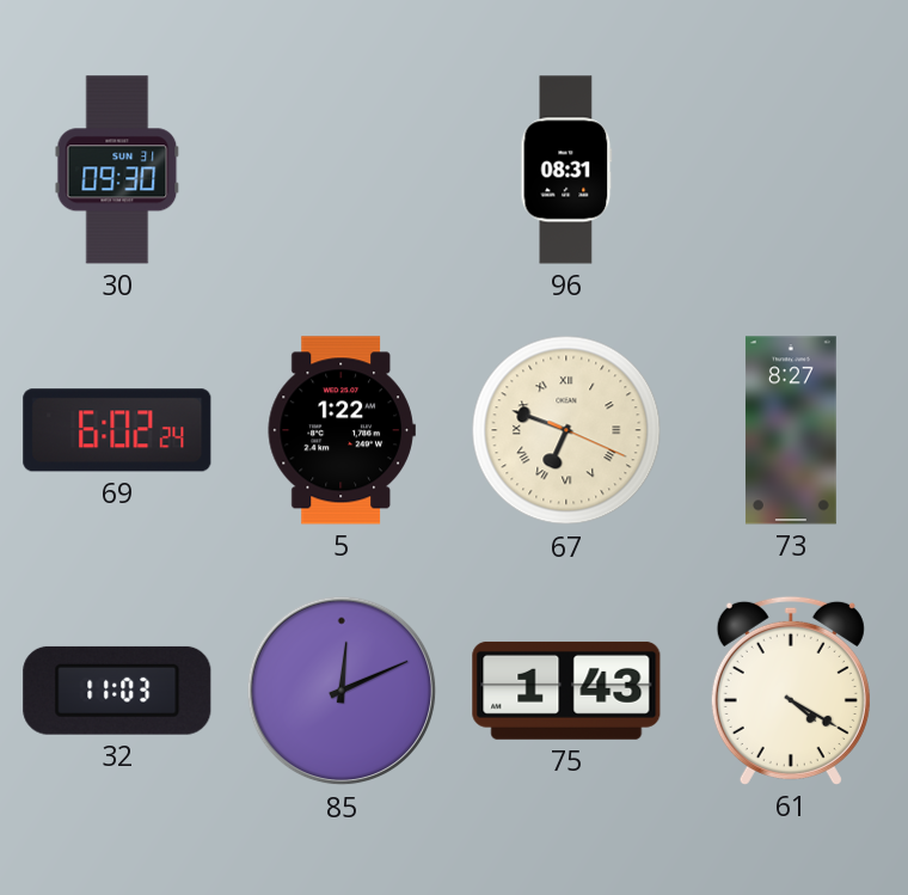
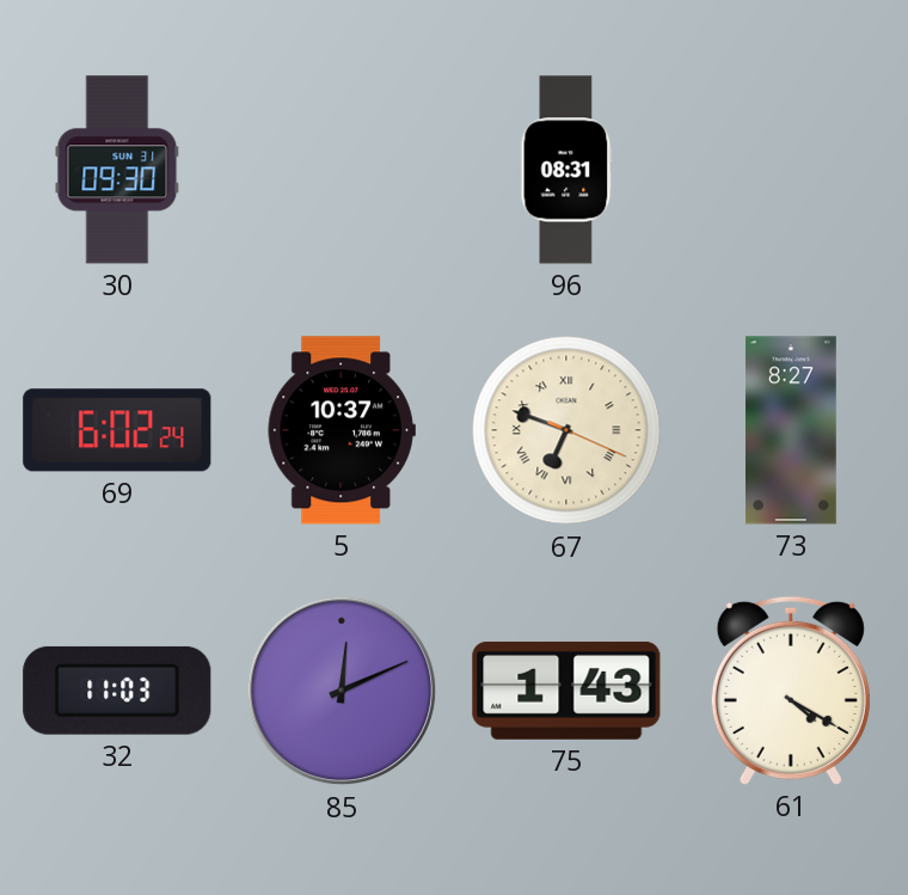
5: 1:22 -> 10:37 (342, 430)
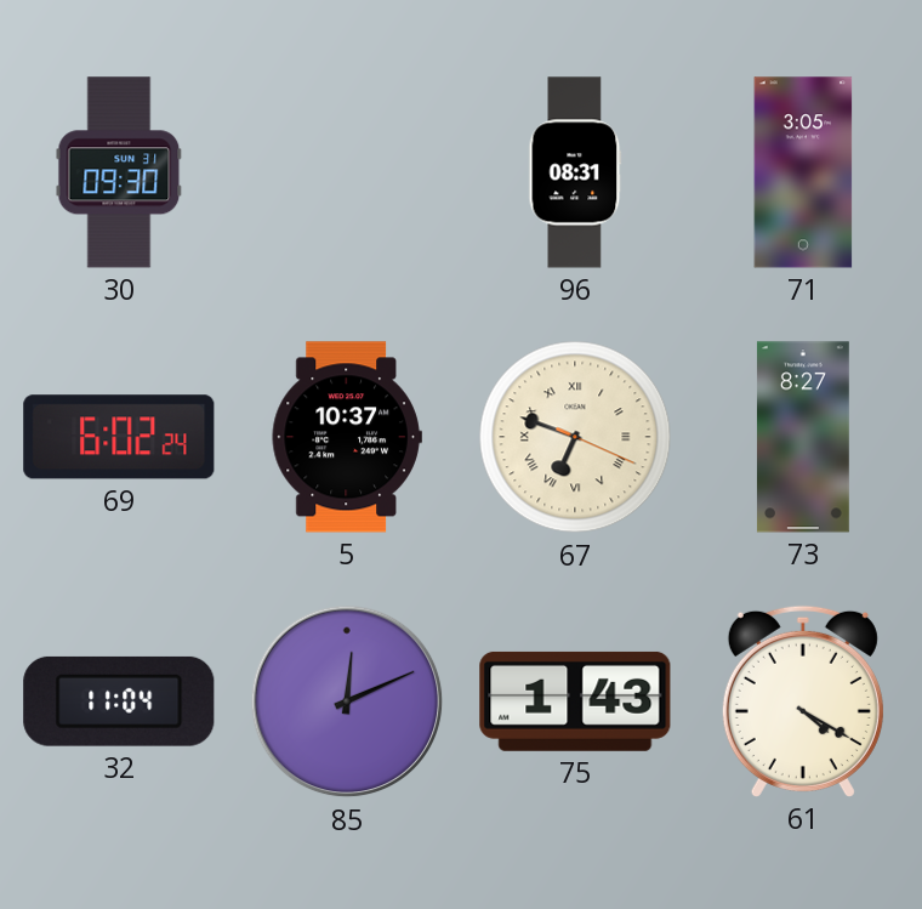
71: none -> 3:05 (803, 172)
32: 11:03 -> 11:04 (119, 701)
